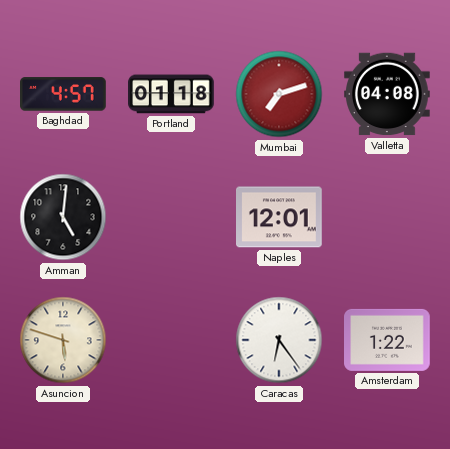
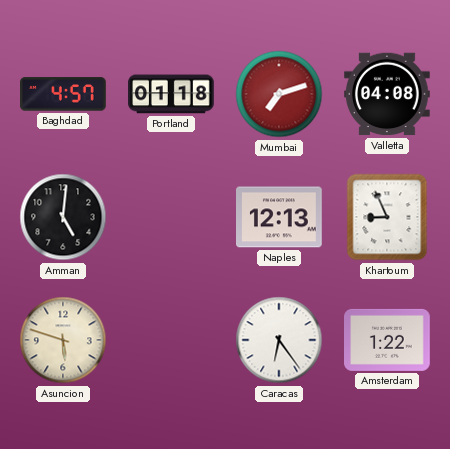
Naples: 12:01 -> 12:13 (280, 217)
Khartoum: none -> 8:56 (387, 217)
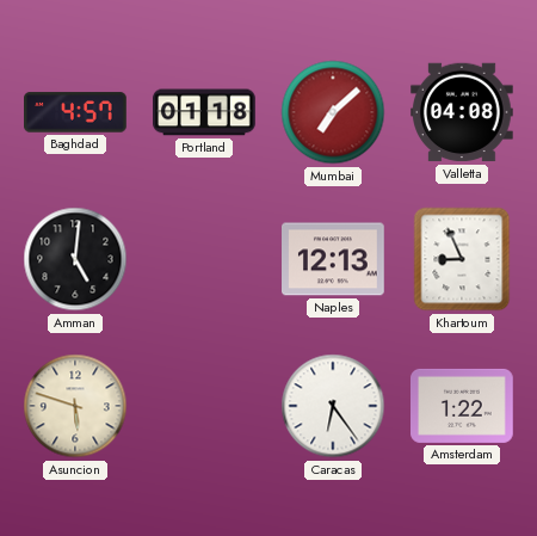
Mumbai: 7:12 -> 7:08 (333, 112)
